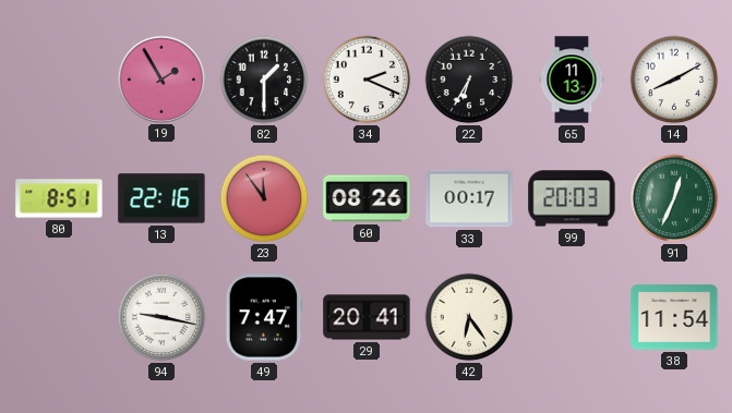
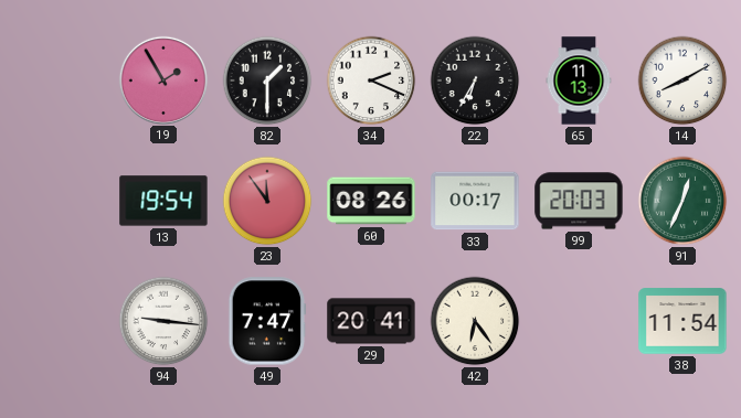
80: 8:51 -> none (59, 198)
13: 22:16 -> 19:54 (163, 201)
94: 9:17 -> 9:16 (163, 321)
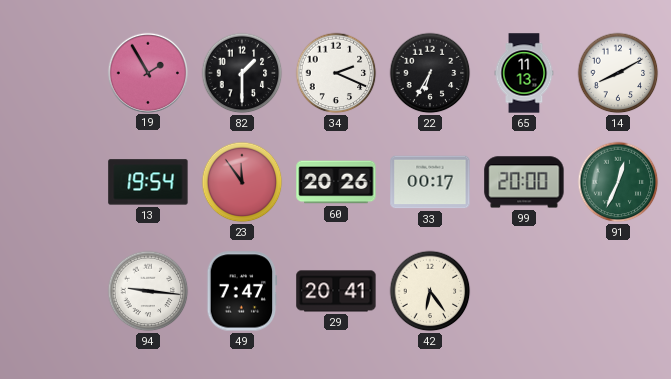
60: 08:26 -> 20:26 (336, 182)
99: 20:03 -> 20:00 (524, 182)
38: 11:54 -> none (682, 321)
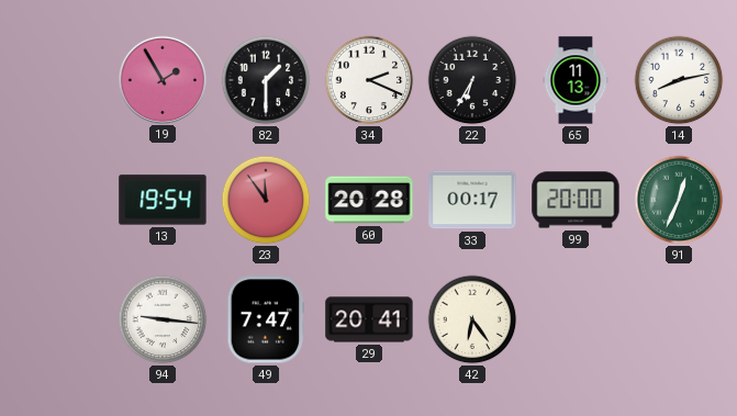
14: 8:10 -> 8:13 (679, 80)
60: 20:26 -> 20:28 (369, 200)
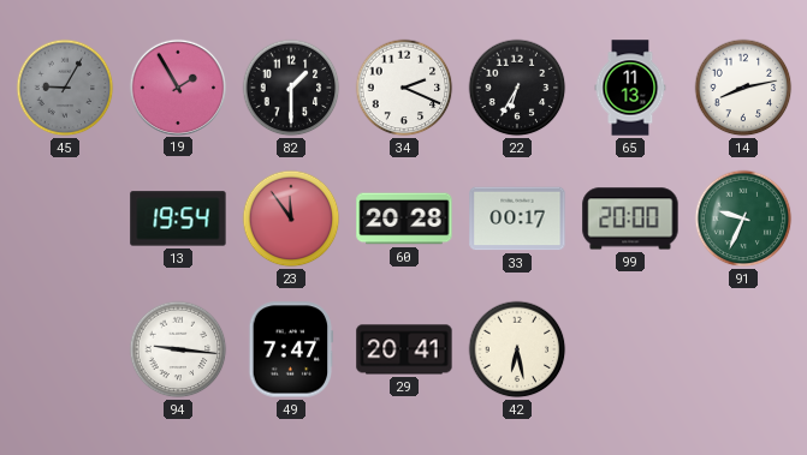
45: none -> 9:05 (65, 88)
91: 12:34 -> 9:34 (743, 218)
42: 6:24 -> 6:28 (517, 349)
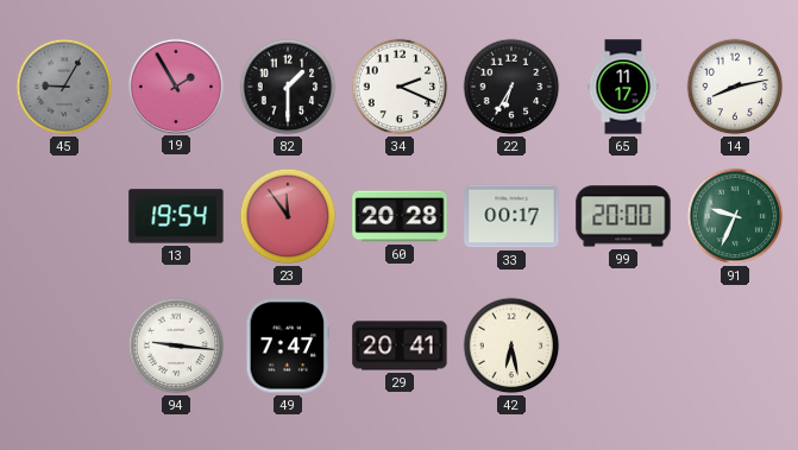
65: 11:13 -> 11:17 (623, 87)
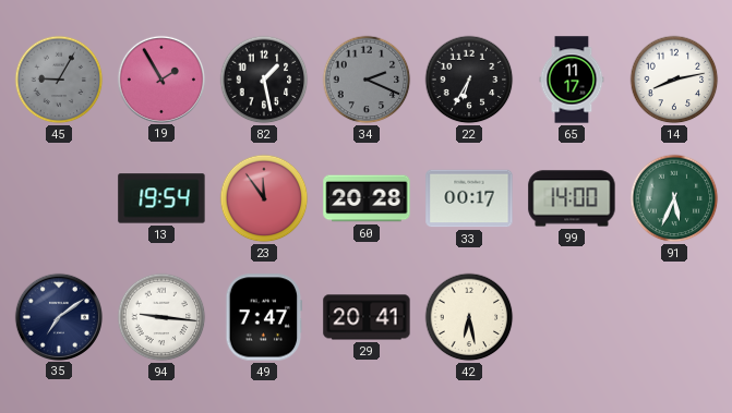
82: 1:30 -> 1:28 (264, 80)
34 dial: white -> grey (367, 80)
99: 20:00 -> 14:00 (572, 198)
91: 9:34 -> 5:34 (674, 198)
35: none -> 7:09 (58, 316)
